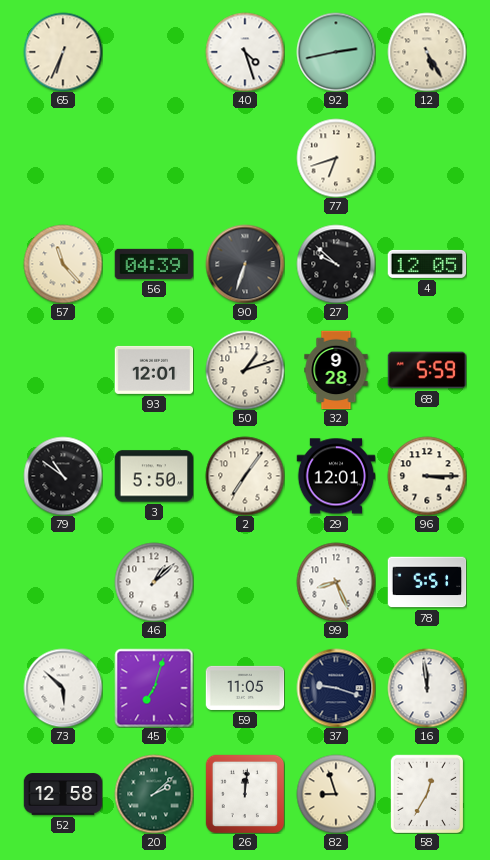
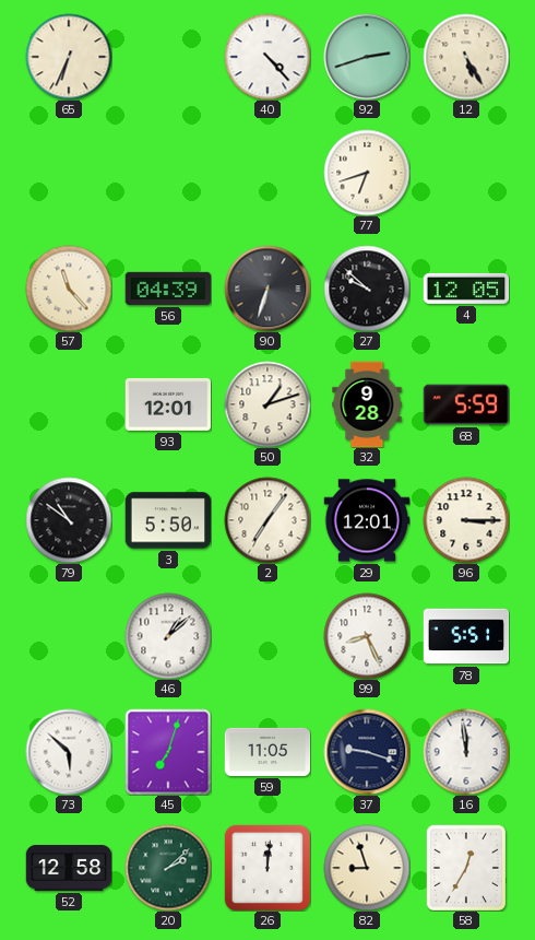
40: 4:27 -> 4:23 (267, 57)
92: 2:43 -> 2:42 (367, 57)
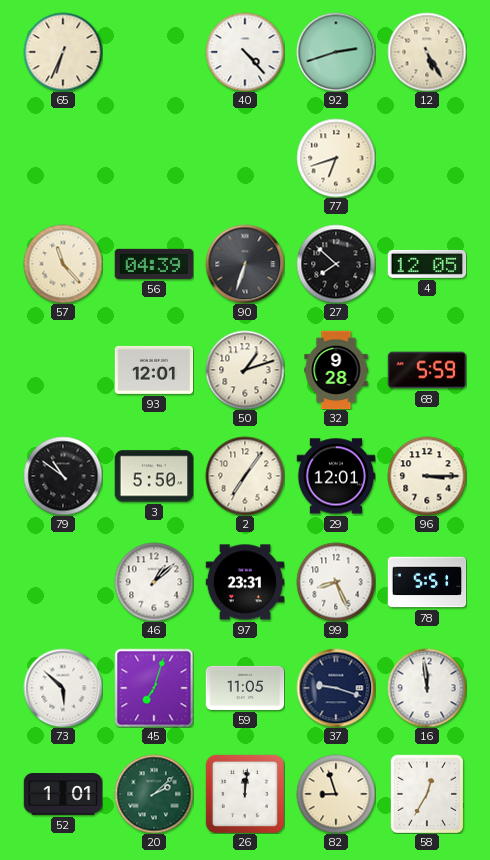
27: 9:52 -> 7:52 (336, 264)
97: none -> 23:31 (245, 582)
52: 12:58 -> 1:01 (63, 794)
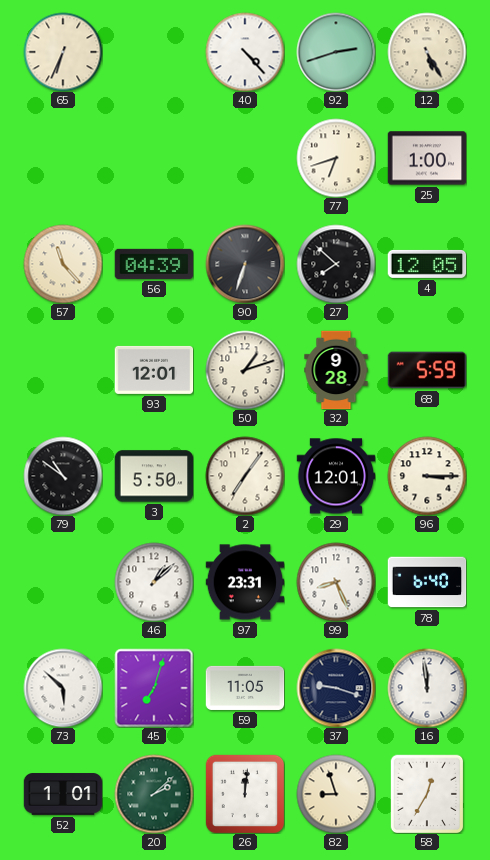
25: none -> 1:00 (427, 158)
78: 5:51 -> 6:40 (427, 582)
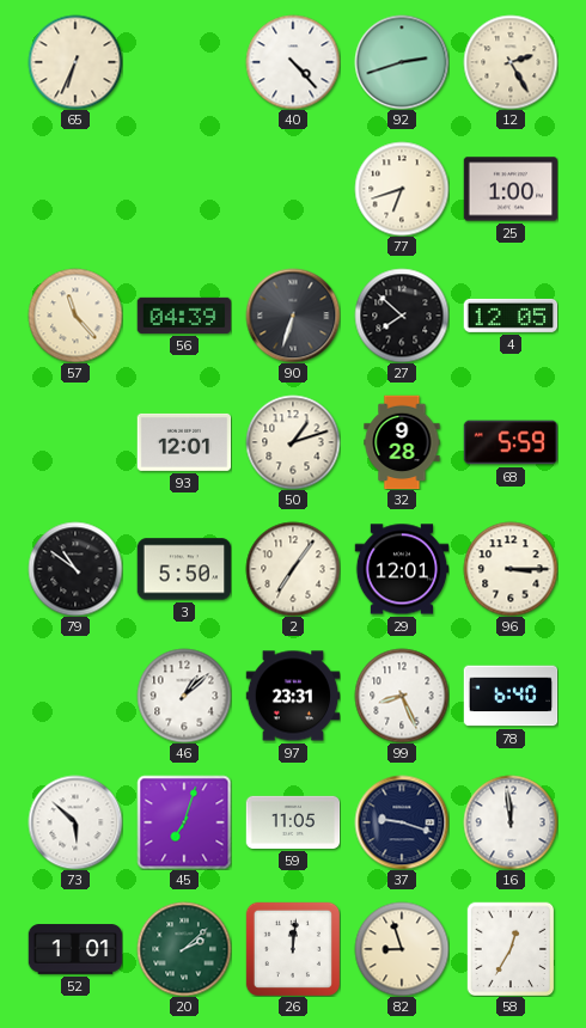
12: 5:25 -> 2:25 (511, 62)
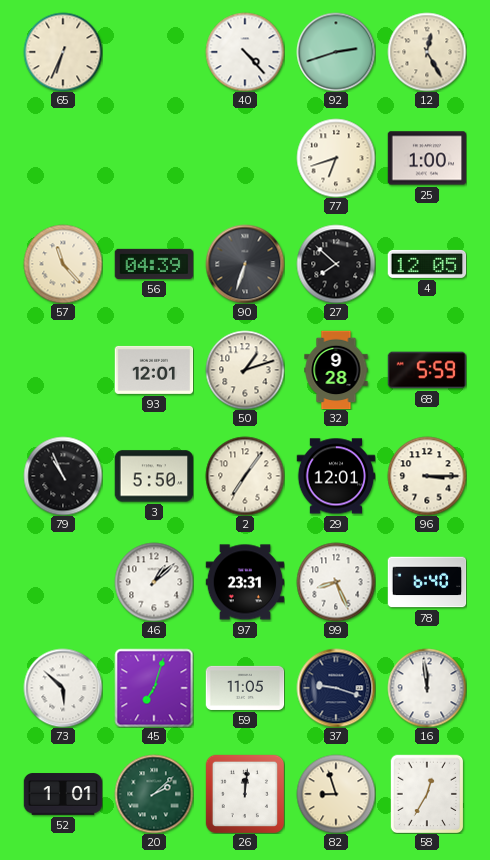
12: 2:25 -> 12:25 (427, 52)
79: 10:51 -> 10:56 (63, 476)
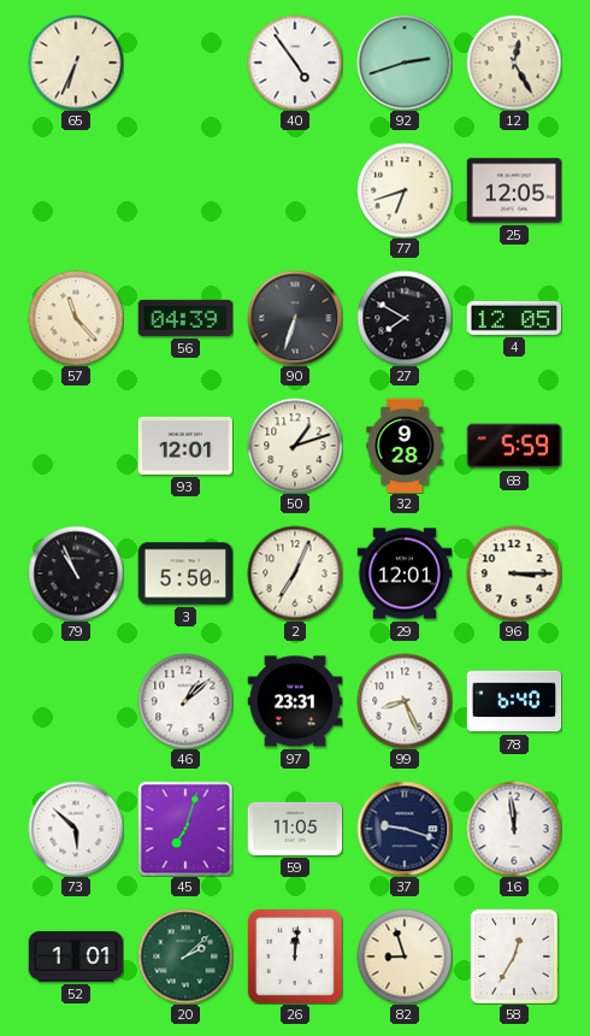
40: 4:23 -> 4:54 (295, 63)
25: 1:00 -> 12:05 (514, 190)
27: 7:52 -> 7:50 (405, 318)
2: 7:06 -> 7:04 (295, 573)
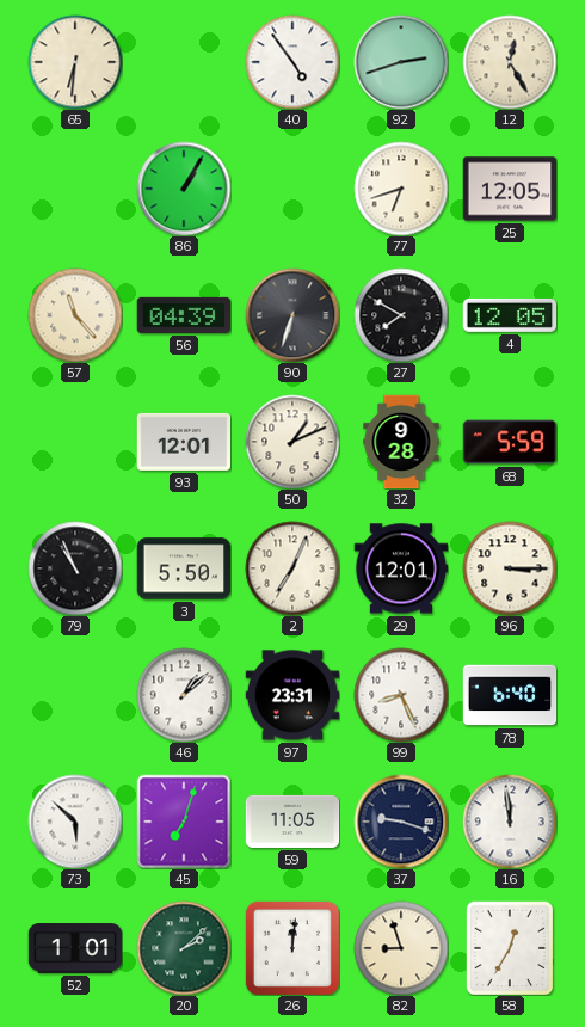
65: 6:34 -> 6:31 (75, 62)
86: none -> 1:05 (184, 189)
50: 1:12 -> 1:11 (292, 442)
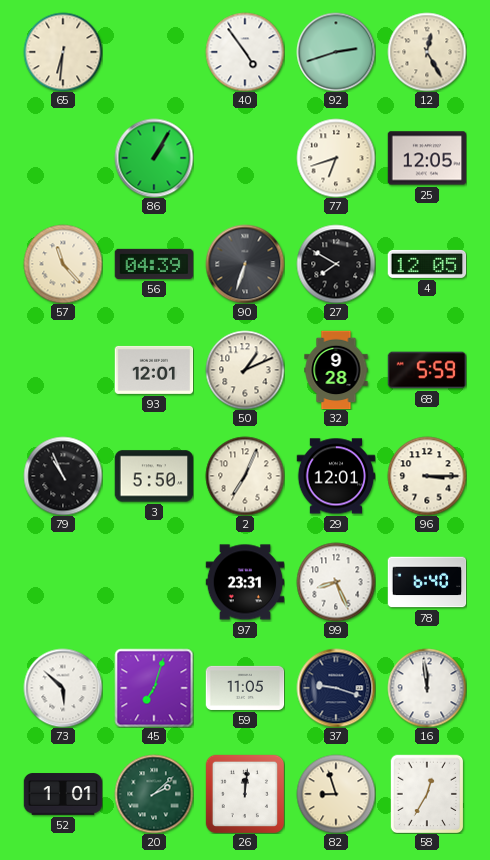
46: 1:08 -> none (184, 695)
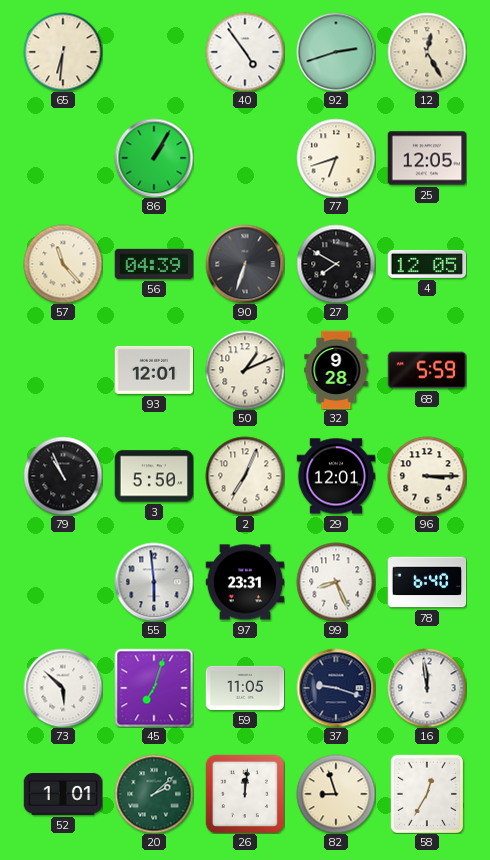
55: none -> 5:59 (154, 582)
